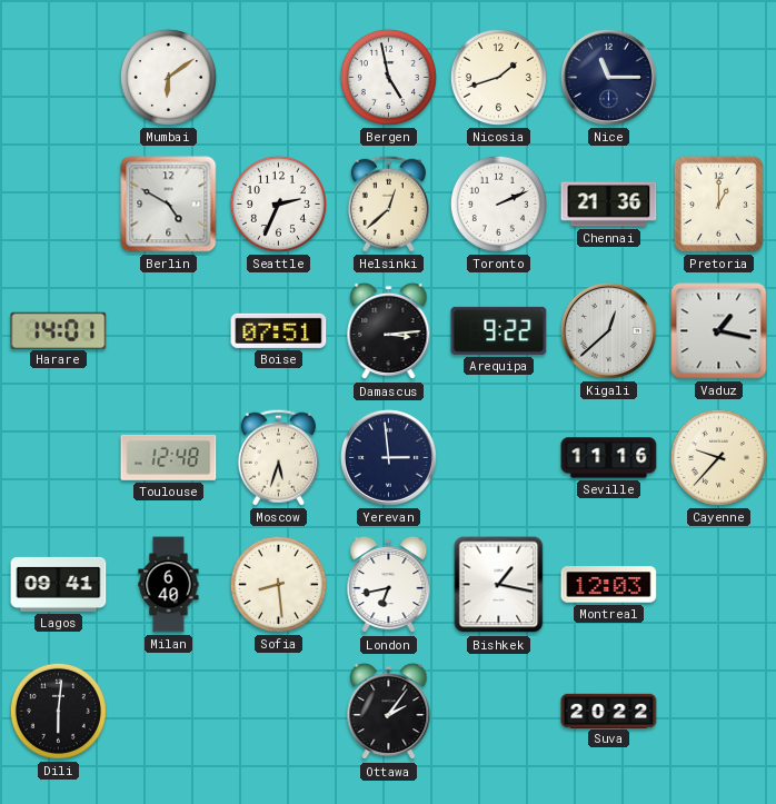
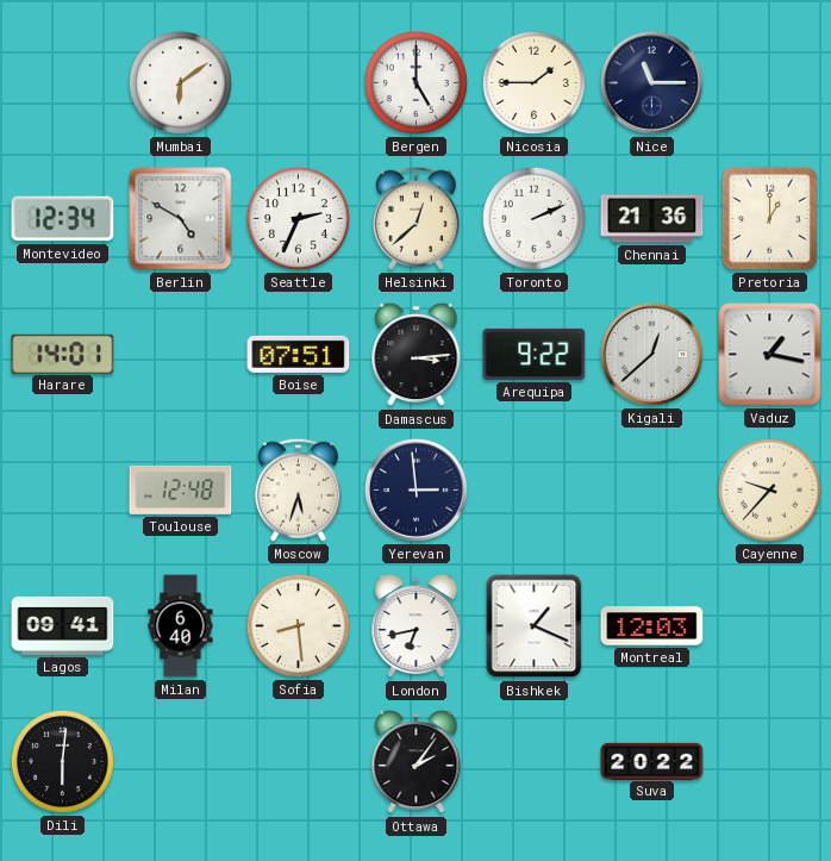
Bergen: 4:58 -> 5:00 (415, 82)
Nicosia: 1:42 -> 1:45 (533, 82)
Montevideo: none -> 12:34 (63, 219)
Seville: 11:16 -> none (609, 458)
Bishkek: 1:17 -> 1:19 (535, 626)
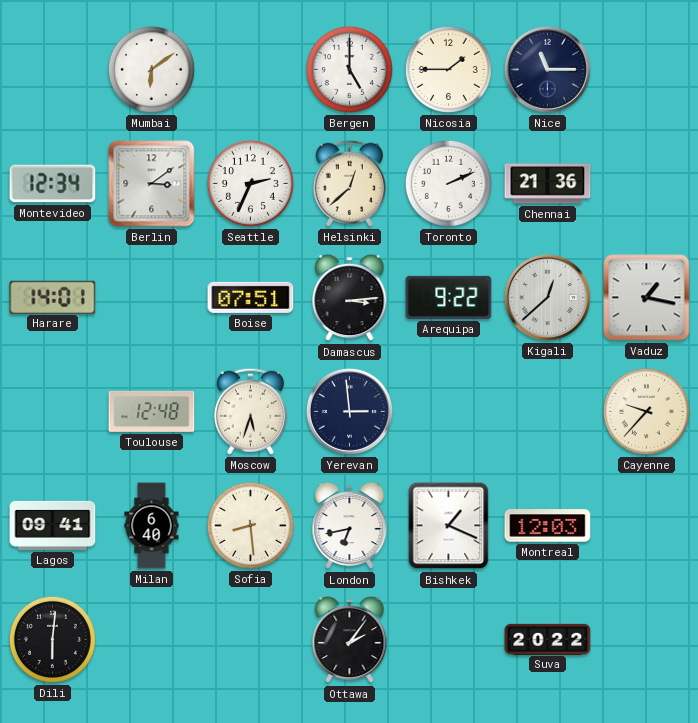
Berlin: 4:50 -> 3:09 (152, 184)
Pretoria: 1:00 -> none (769, 218)
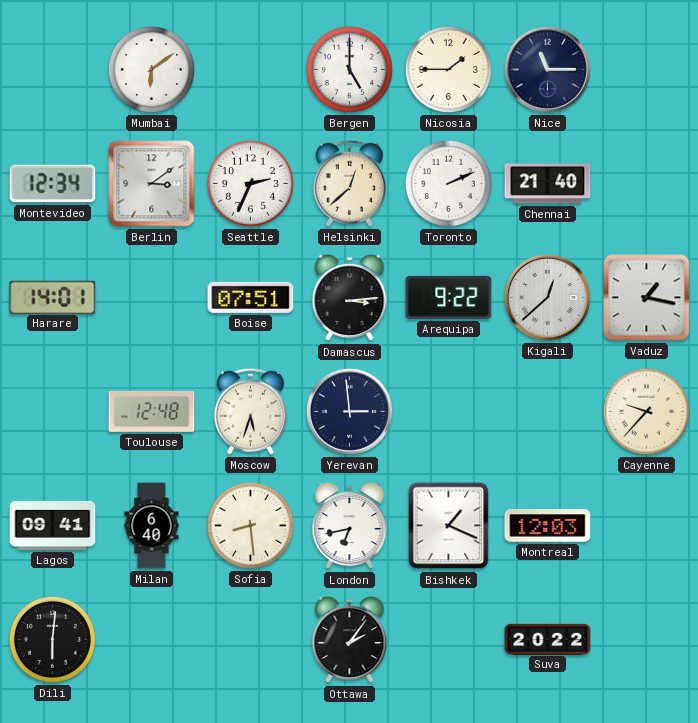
Chennai: 21:36 -> 21:40 (548, 184)
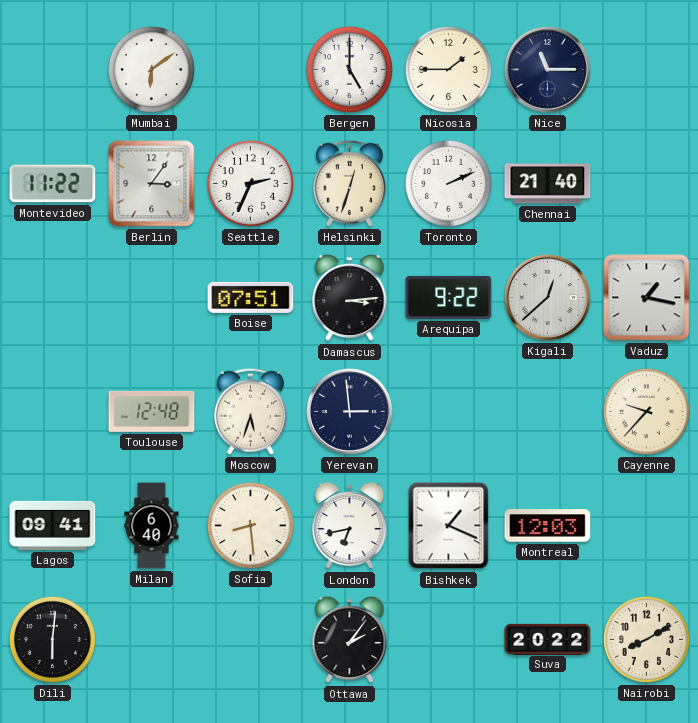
Montevideo: 12:34 -> 11:22 (53, 184)
Berlin: 3:09 -> 3:06 (152, 184)
Helsinki: 12:38 -> 12:33 (349, 183)
Harare: 14:01 -> none (53, 297)
Nairobi: none -> 8:10 (646, 639)
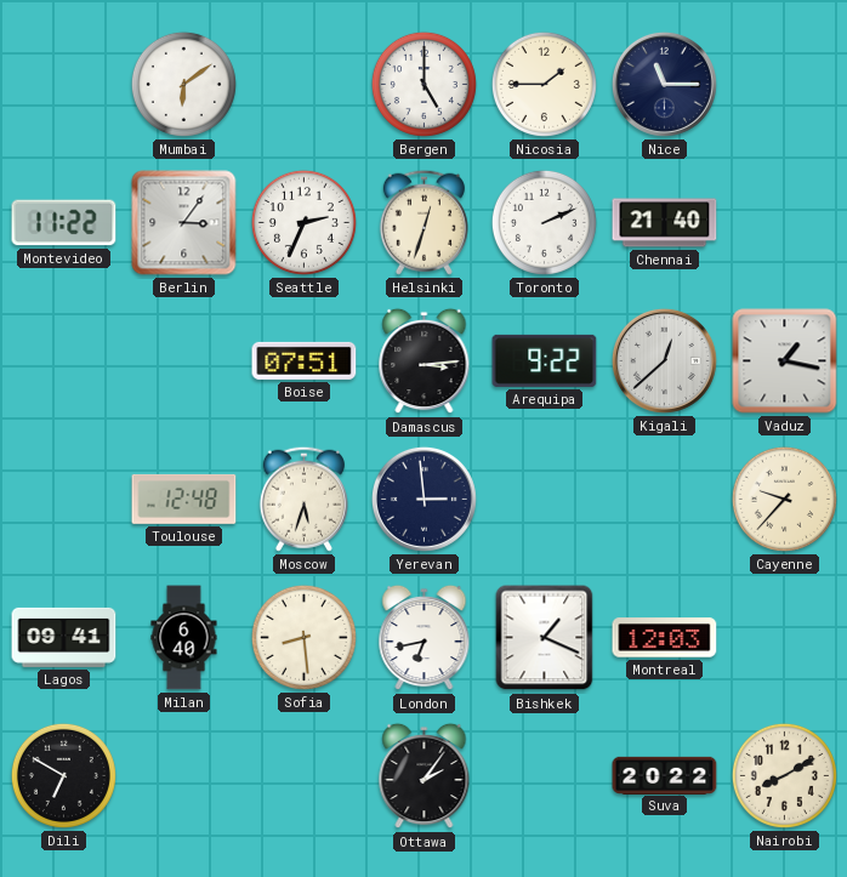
Dili: 6:01 -> 6:50 (63, 775)
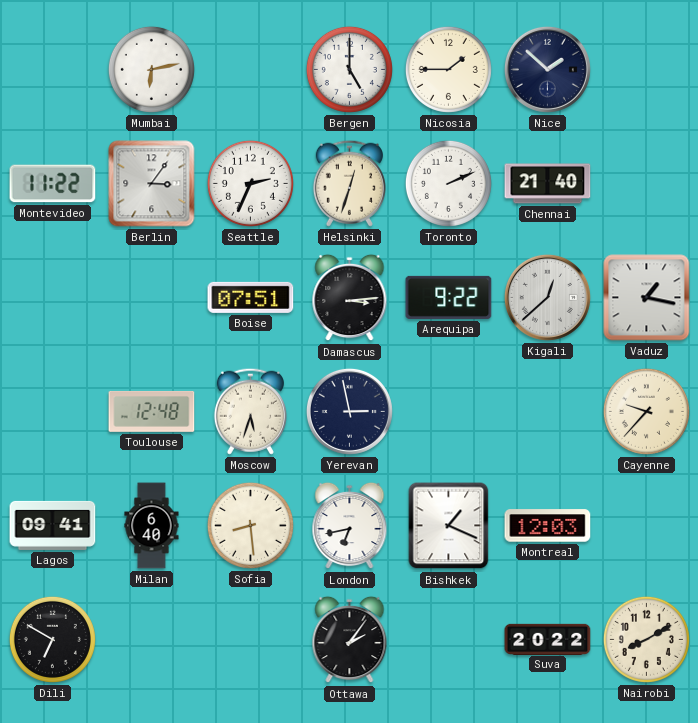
Mumbai: 6:09 -> 6:13 (151, 69)
Nice: 11:15 -> 1:52 (547, 69)
Yerevan: 2:59 -> 2:58 (349, 411)
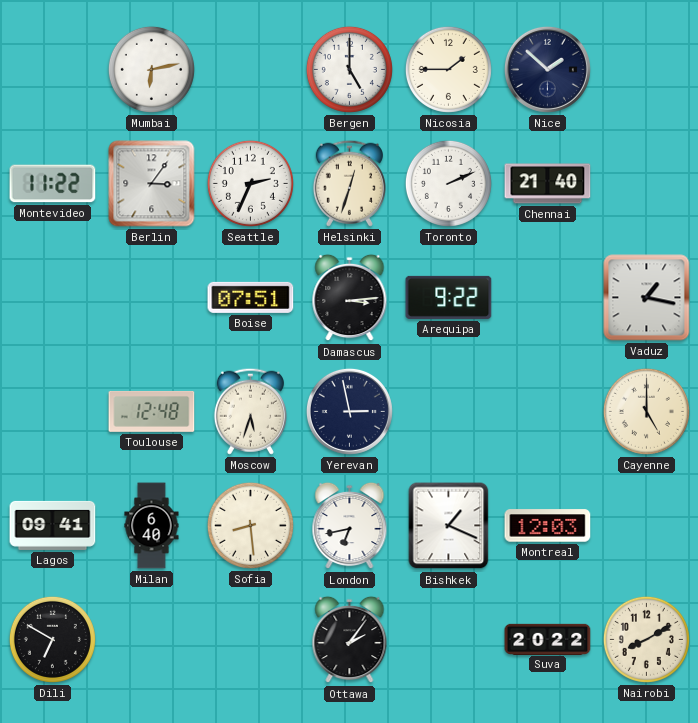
Kigali: 12:38 -> none (547, 297)
Cayenne: 9:37 -> 5:00 (646, 411)
